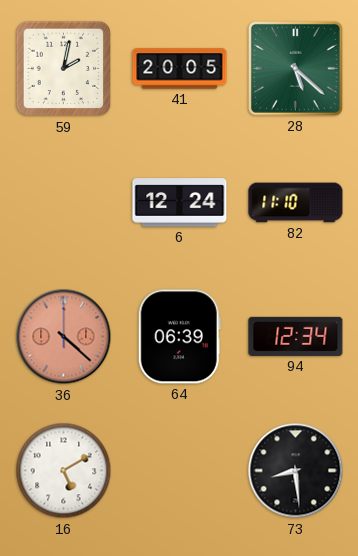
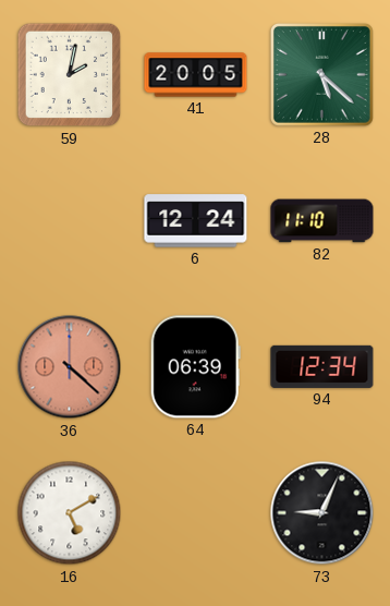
73: 8:29 -> 9:04 (322, 513)
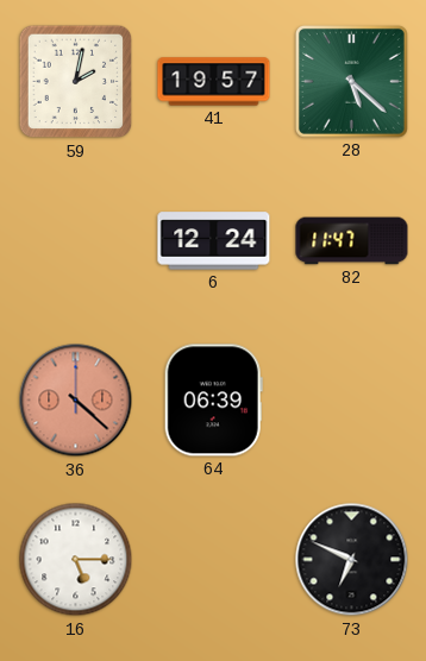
41: 20:05 -> 19:57 (214, 82)
82: 11:10 -> 11:47 (352, 241)
94: 12:34 -> none (322, 366)
16: 5:10 -> 5:15 (76, 560)
73: 9:04 -> 6:49 (352, 560)
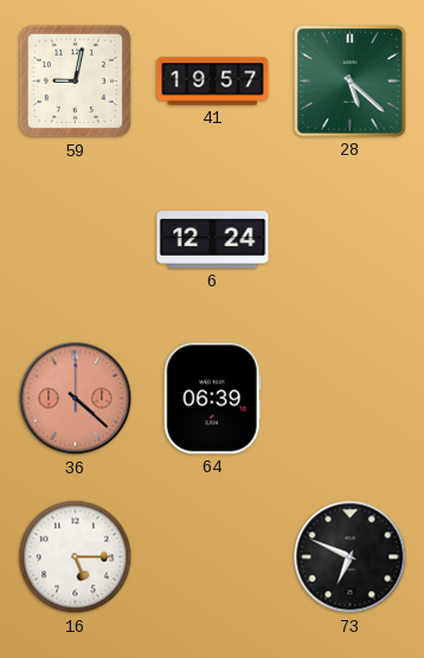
59: 2:02 -> 9:02 (76, 82)
82: 11:47 -> none (352, 241)
